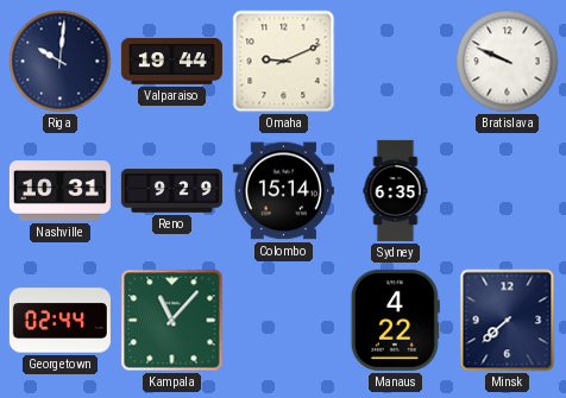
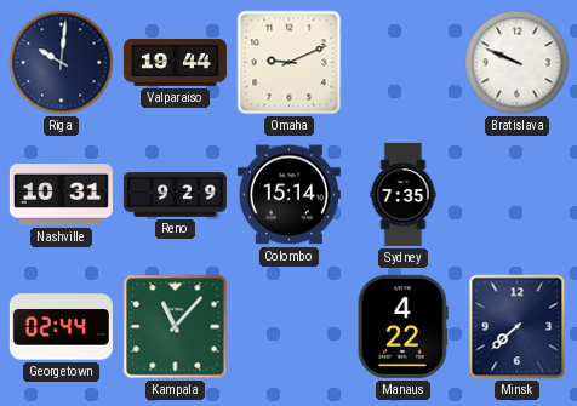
Sydney: 6:35 -> 7:35 (404, 194)
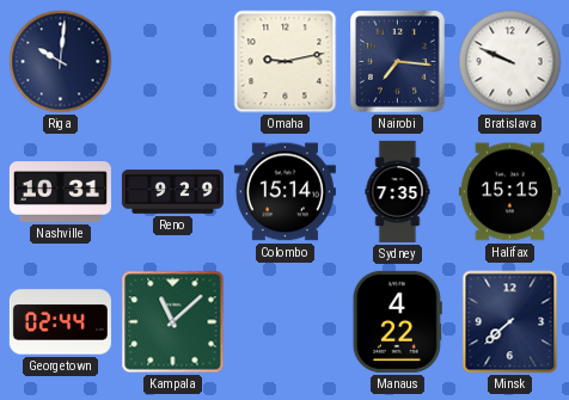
Valparaiso: 19:44 -> none (175, 62)
Omaha: 9:11 -> 9:13 (286, 62)
Nairobi: none -> 7:16 (398, 62)
Halifax: none -> 15:15 (509, 192)
Kampala: 11:07 -> 11:08 (173, 322)
